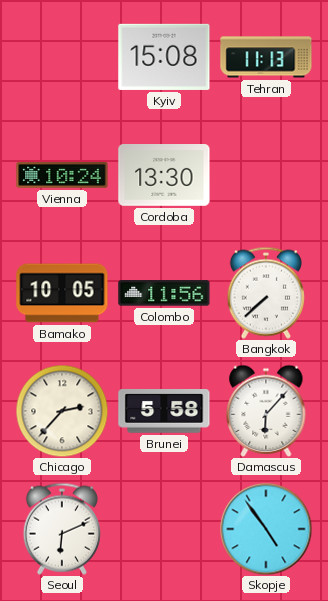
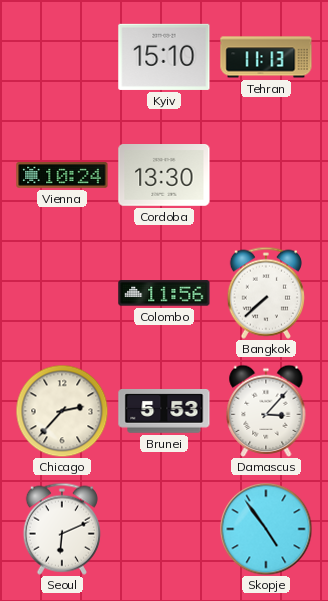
Kyiv: 15:08 -> 15:10 (164, 57)
Bamako: 10:05 -> none (62, 293)
Brunei: 5:58 -> 5:53 (164, 411)
Damascus: 6:07 -> 3:07 (266, 411)
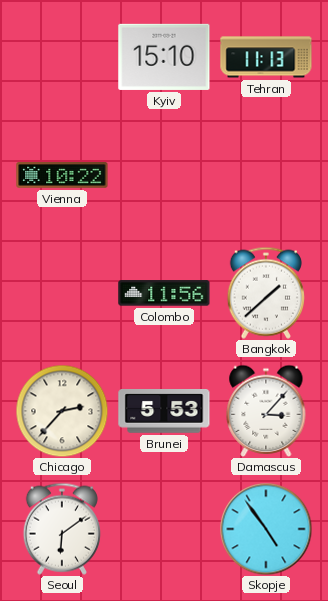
Vienna: 10:24 -> 10:22 (62, 175)
Cordoba: 13:30 -> none (164, 176)
Bangkok: 7:38 -> 1:38 (266, 293)
Seoul: 6:11 -> 6:09 (62, 529)
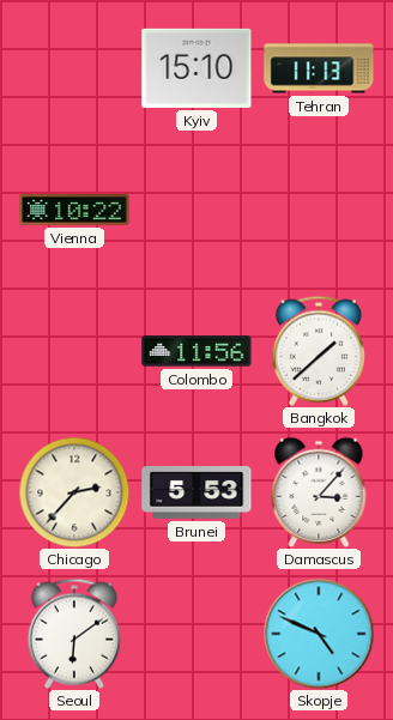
Skopje: 4:54 -> 4:49 (319, 634)
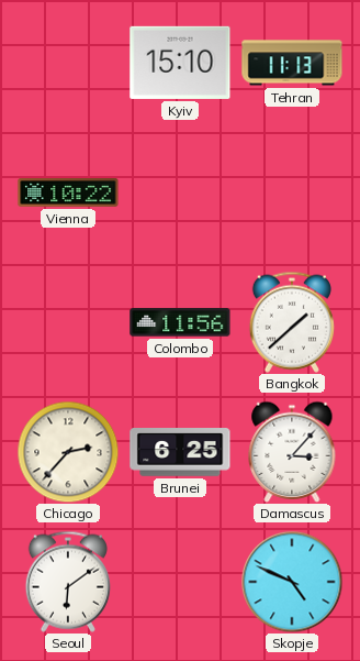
Brunei: 5:53 -> 6:25 (180, 452)
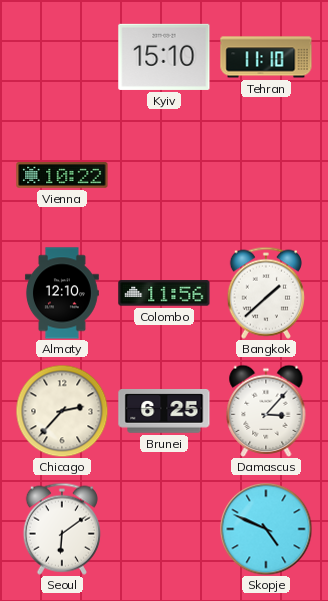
Tehran: 11:13 -> 11:10 (266, 57)
Almaty: none -> 12:10 (62, 293)
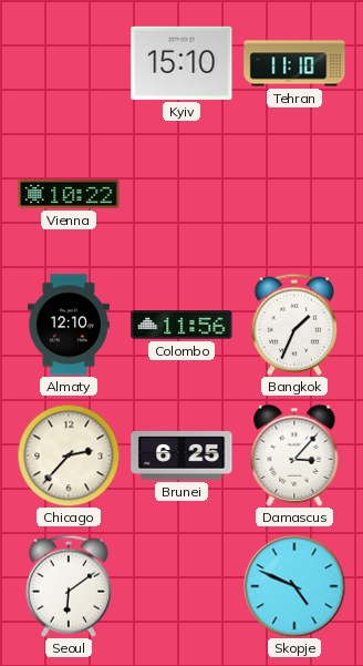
Bangkok: 1:38 -> 1:34 (294, 325)
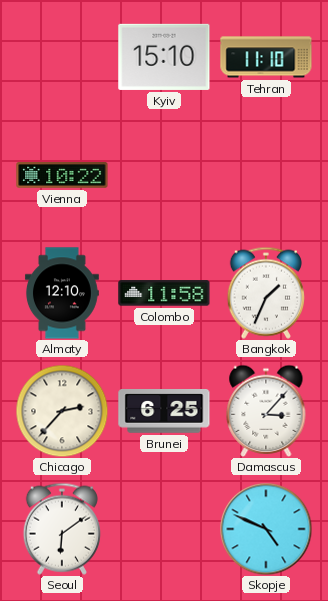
Colombo: 11:56 -> 11:58 (164, 293)
